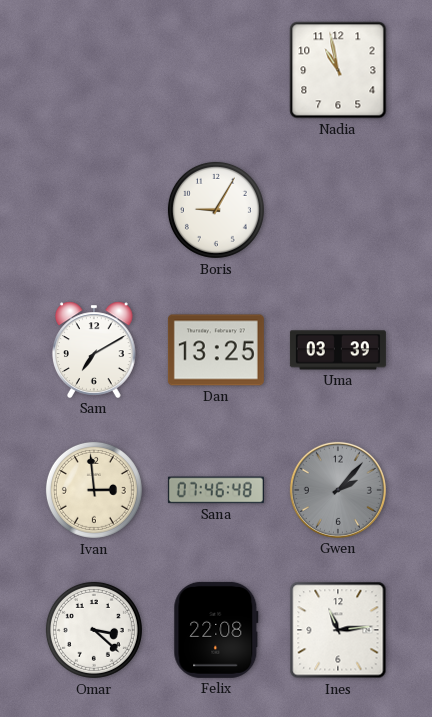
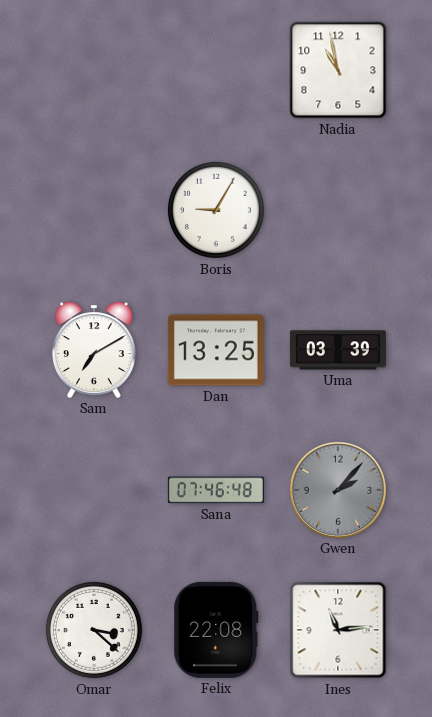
Ivan: 2:59 -> none (94, 490)
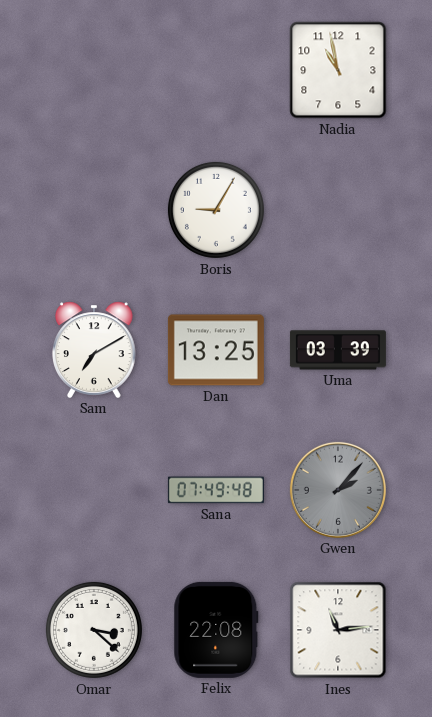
Sana: 07:46 -> 07:49 (216, 490)
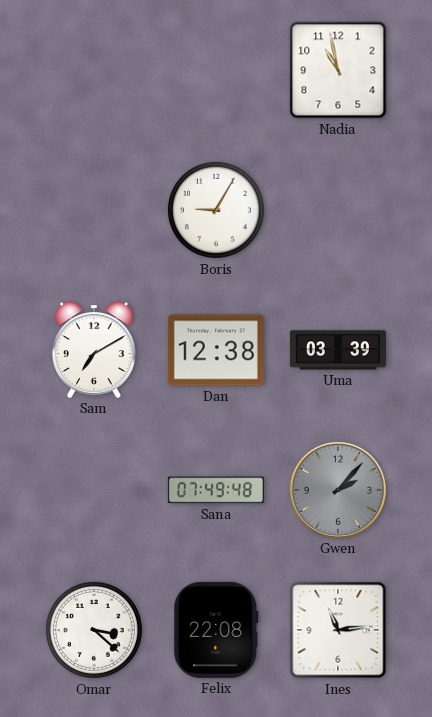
Dan: 13:25 -> 12:38 (216, 350)
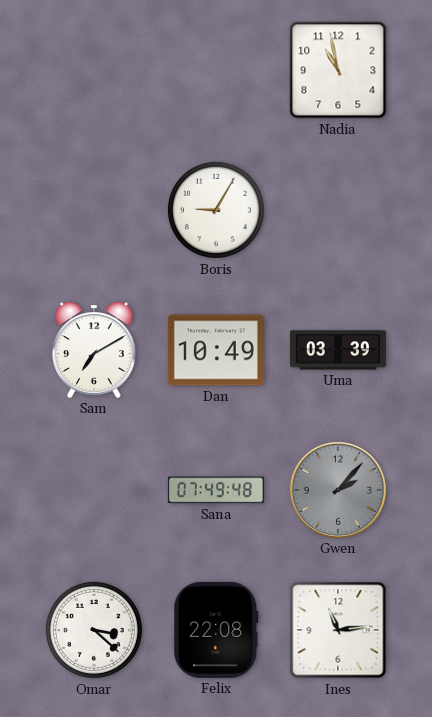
Dan: 12:38 -> 10:49 (216, 350)
